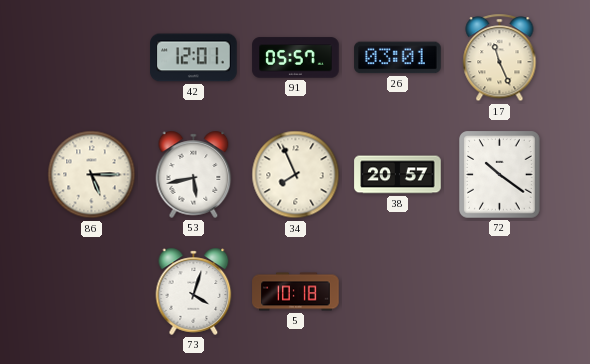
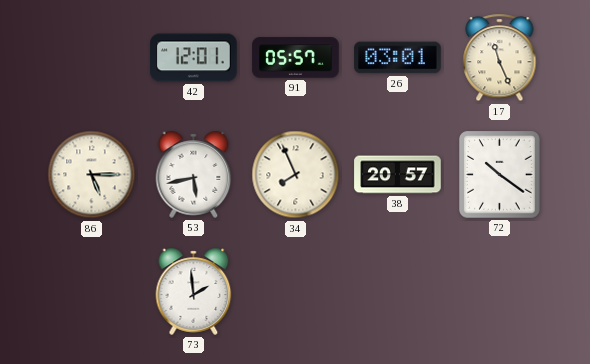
73: 4:03 -> 1:59 (194, 291)
5: 10:18 -> none (296, 292)
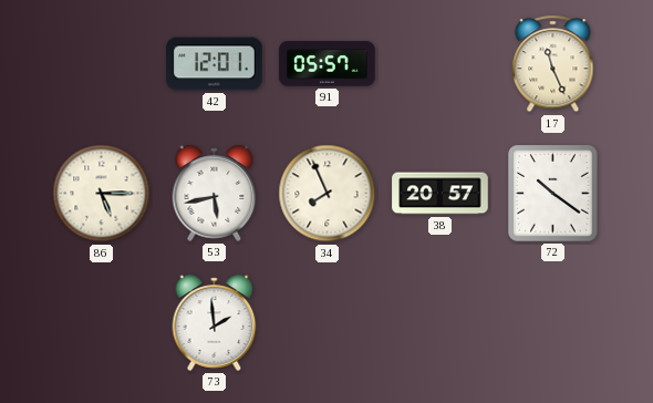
26: 03:01 -> none (398, 58)
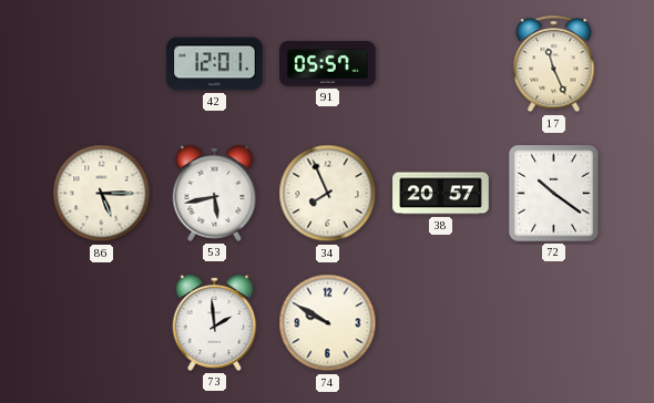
74: none -> 9:50 (328, 323)
